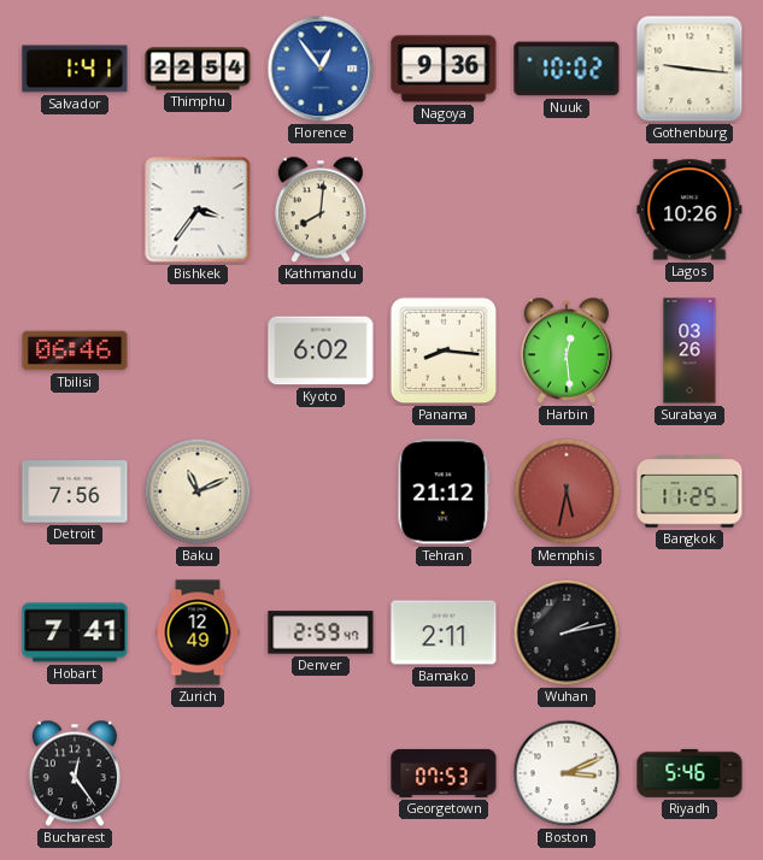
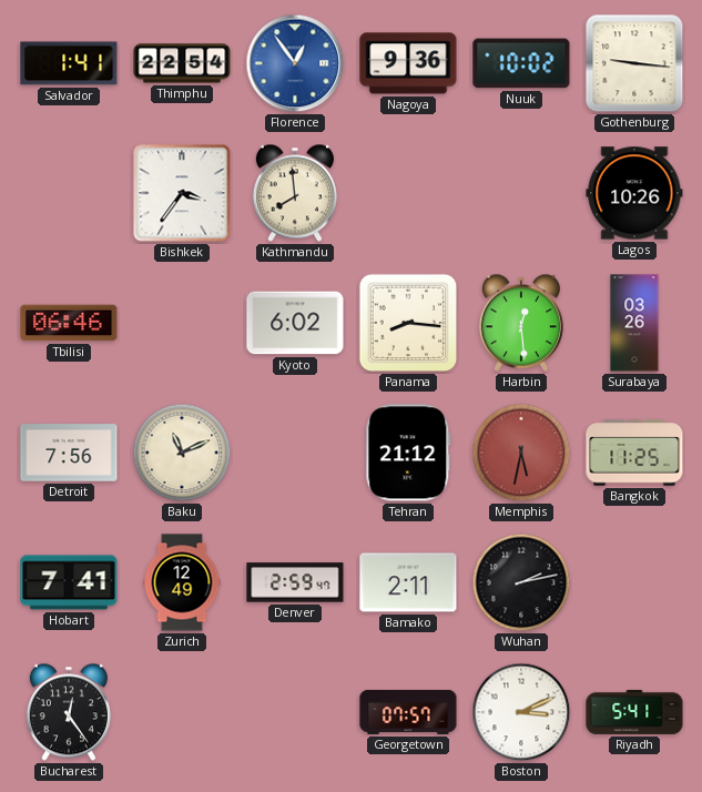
Kathmandu: 8:01 -> 7:59 (295, 193)
Georgetown: 07:53 -> 07:57 (408, 712)
Riyadh: 5:46 -> 5:41 (634, 712)
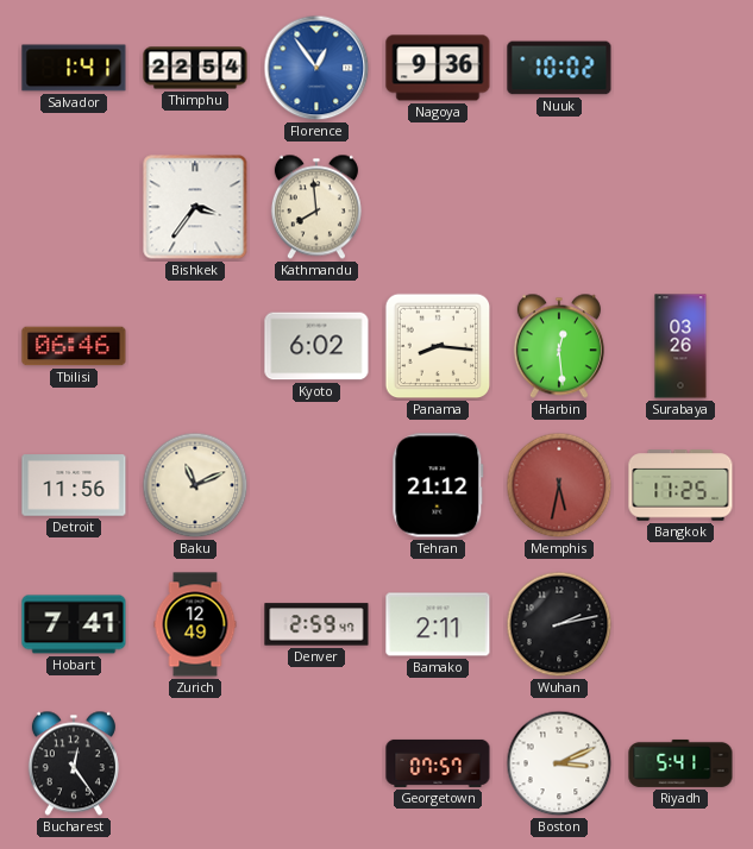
Gothenburg: 9:16 -> none (634, 63)
Lagos: 10:26 -> none (634, 193)
Detroit: 7:56 -> 11:56 (74, 485)
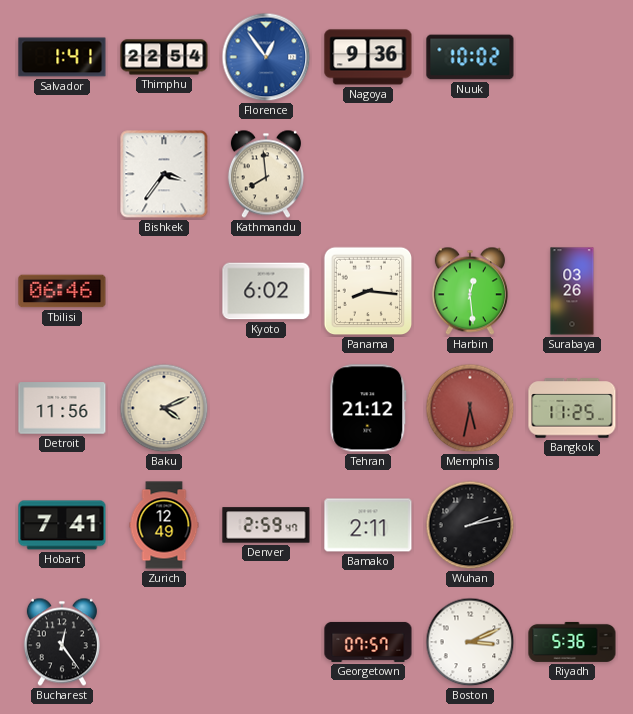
Baku: 11:11 -> 4:11 (164, 408)
Riyadh: 5:41 -> 5:36 (572, 642)
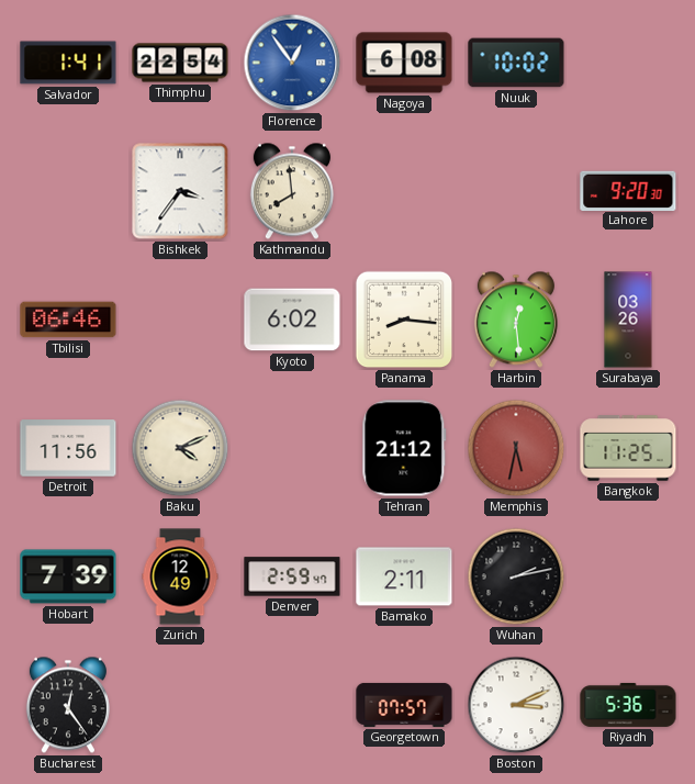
Nagoya: 9:36 -> 6:08 (404, 63)
Lahore: none -> 9:20 (628, 190)
Hobart: 7:41 -> 7:39 (68, 576)
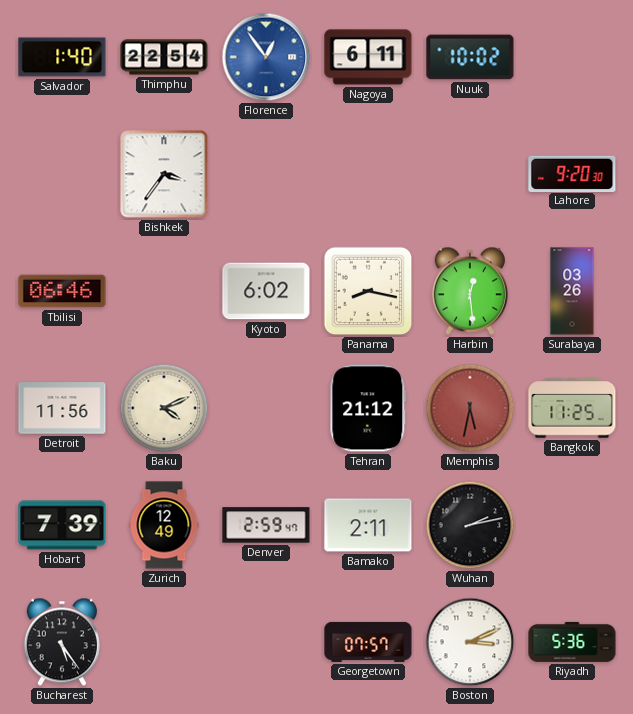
Salvador: 1:41 -> 1:40 (62, 57)
Nagoya: 6:08 -> 6:11 (368, 57)
Kathmandu: 7:59 -> none (292, 191)
Panama: 8:16 -> 8:17 (368, 291)
Bucharest: 12:24 -> 5:24 (62, 642)
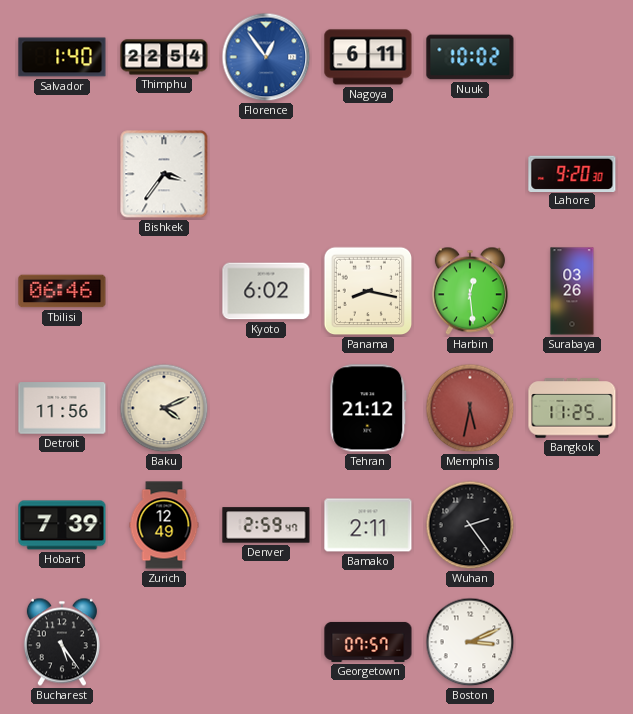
Wuhan: 2:13 -> 2:24 (470, 525)
Riyadh: 5:36 -> none (572, 642)
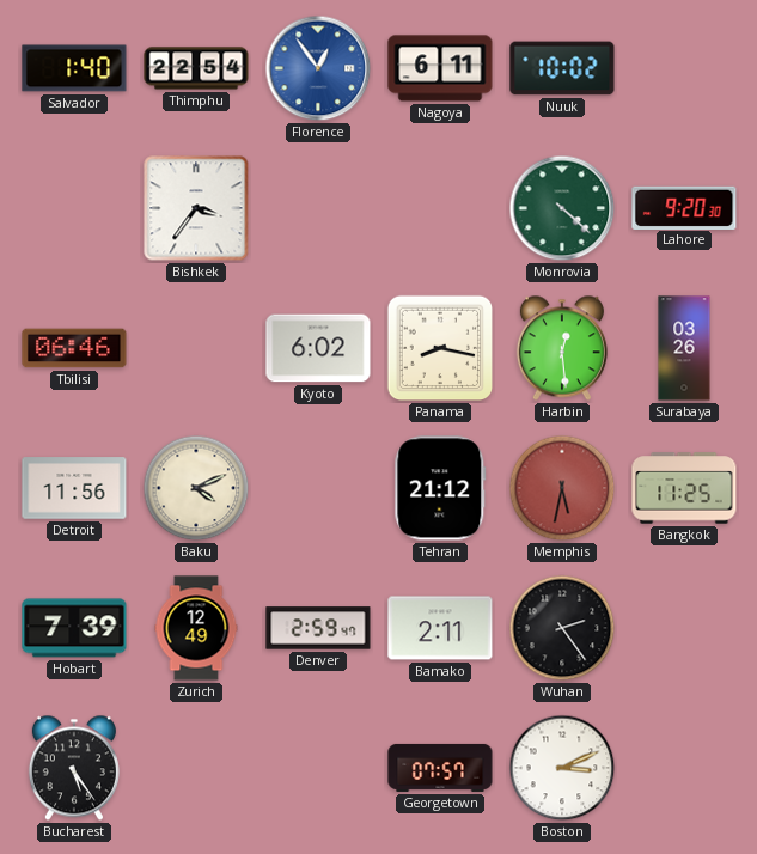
Monrovia: none -> 4:22 (562, 208)
